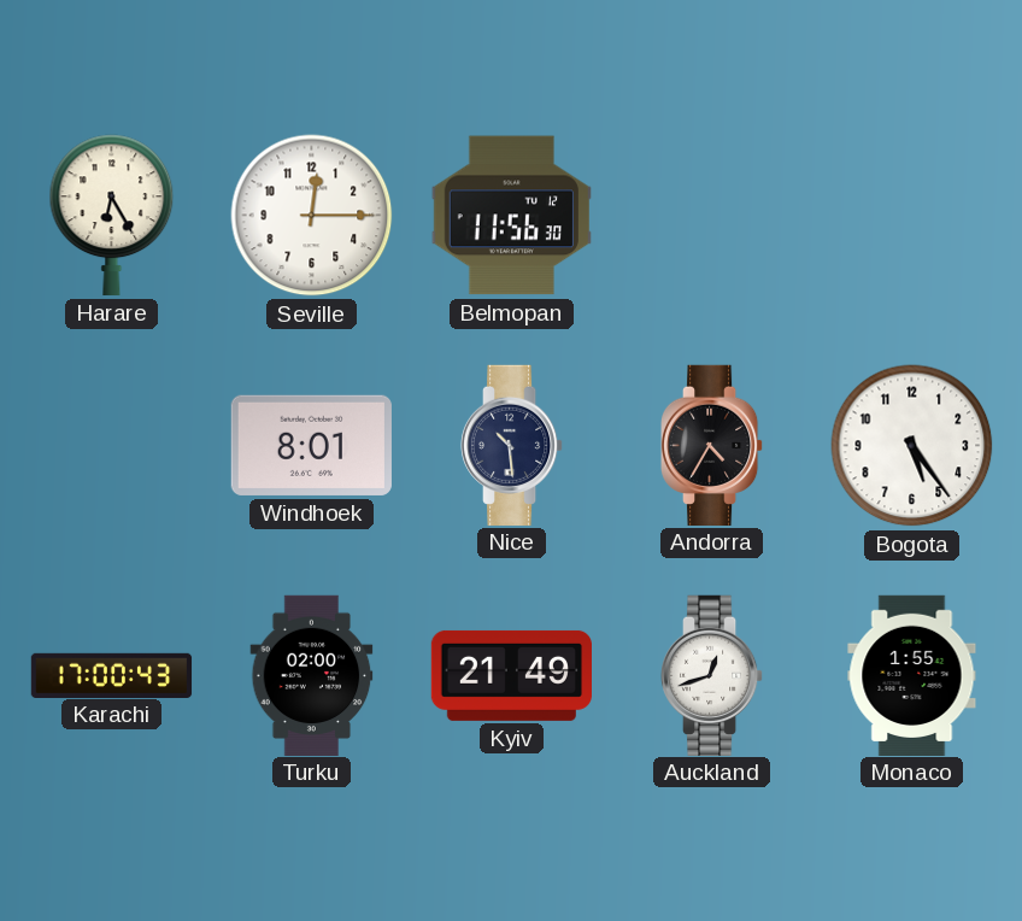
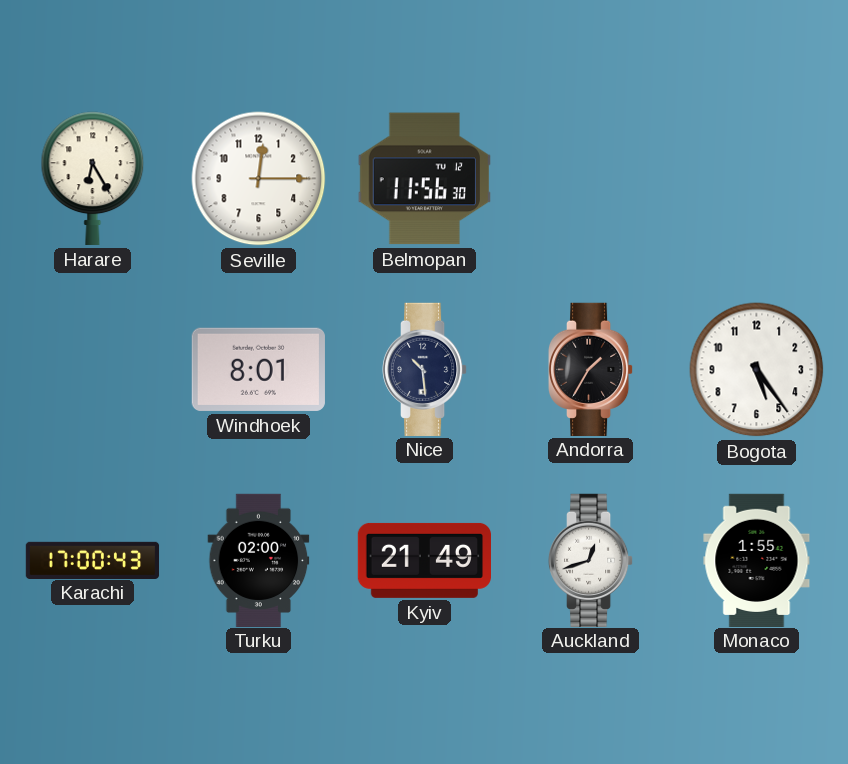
Andorra: 4:35 -> 1:35 (591, 369)
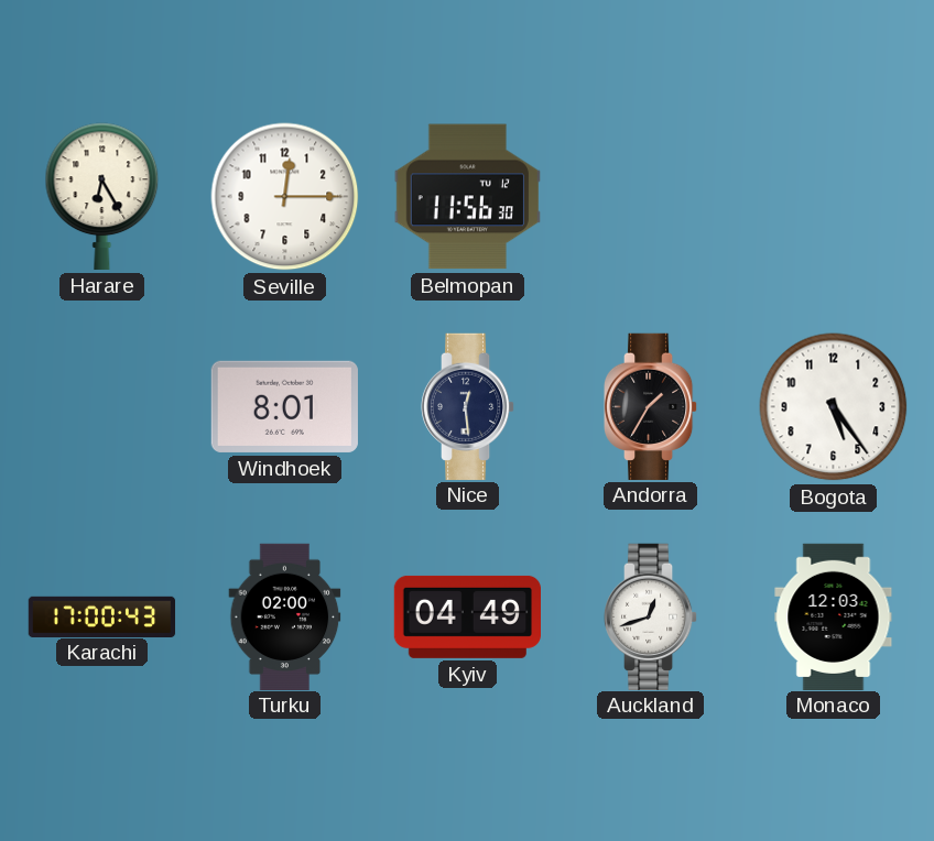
Nice: 10:29 -> 12:29 (468, 406)
Kyiv: 21:49 -> 04:49 (467, 616)
Monaco: 1:55 -> 12:03 (834, 616)
